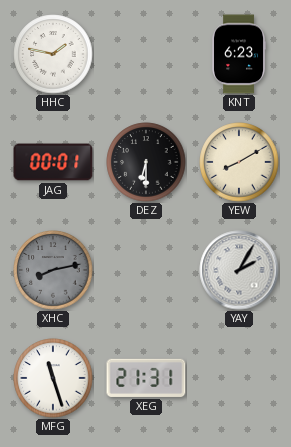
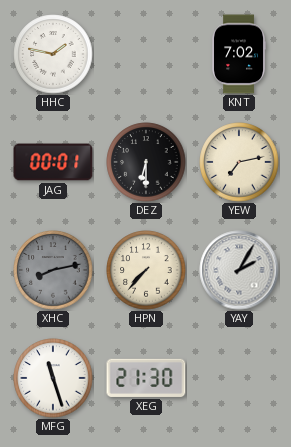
KNT: 6:23 -> 7:02 (239, 54)
YEW: 8:10 -> 7:13 (239, 162)
HPN: none -> 7:37 (146, 270)
XEG: 21:31 -> 21:30 (146, 378)
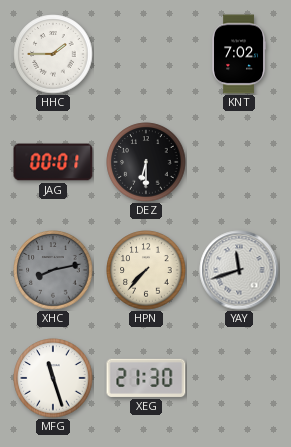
HHC: 1:47 -> 1:45 (53, 54)
YEW: 7:13 -> none (239, 162)
YAY: 2:05 -> 11:42 (239, 270)
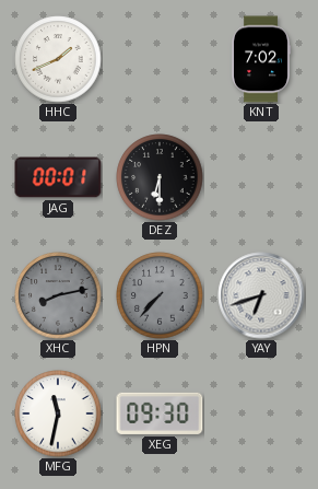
HHC: 1:45 -> 1:41 (58, 59)
HPN dial: cream -> grey (160, 295)
YAY: 11:42 -> 6:42 (261, 295)
MFG: 11:27 -> 11:32 (58, 414)
XEG: 21:30 -> 09:30 (160, 414)
